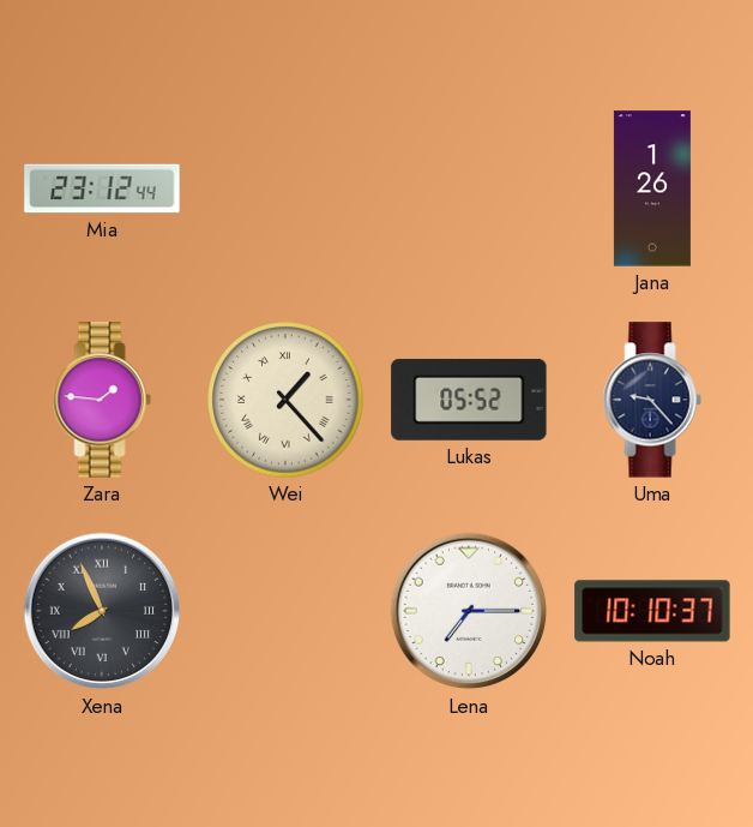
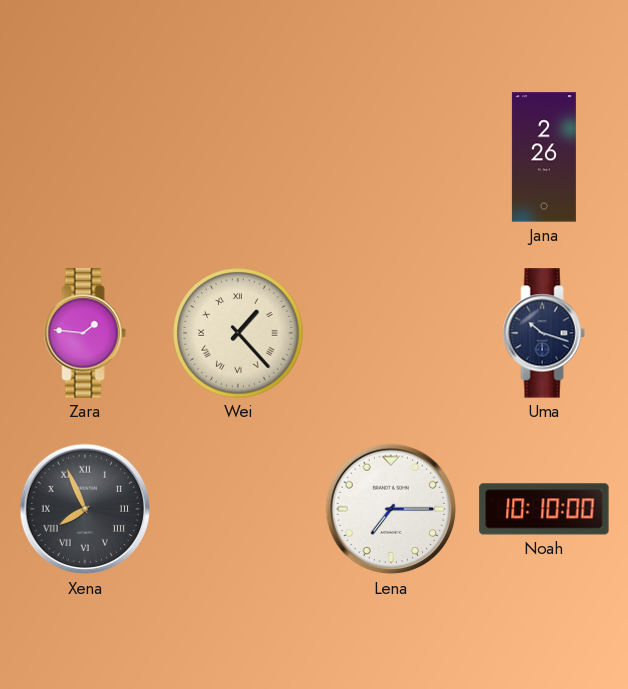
Mia: 23:12 -> none (102, 188)
Jana: 1:26 -> 2:26 (544, 157)
Lukas: 05:52 -> none (469, 400)
Uma: 9:23 -> 10:18 (544, 333)
Noah: 10:10:37 -> 10:10:00 (544, 509)
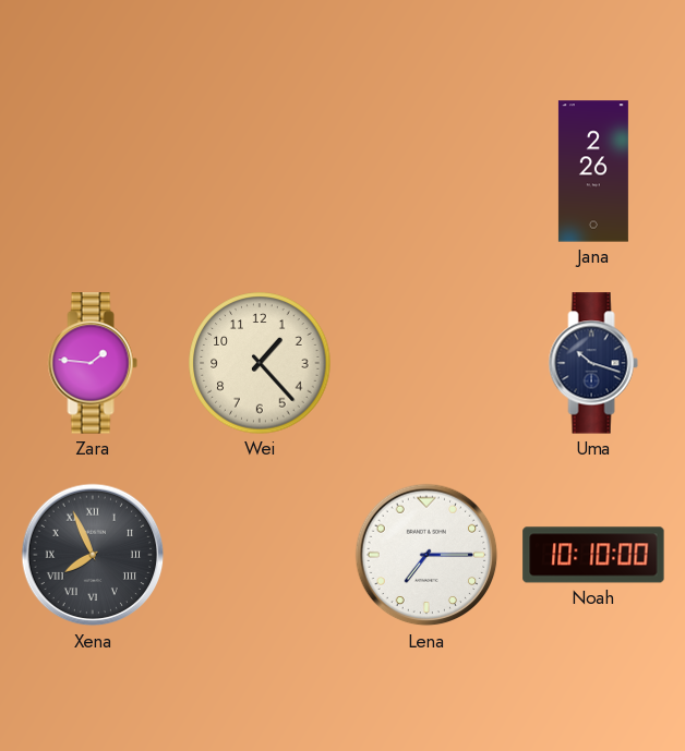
Wei numerals: Roman -> Arabic (260, 363)
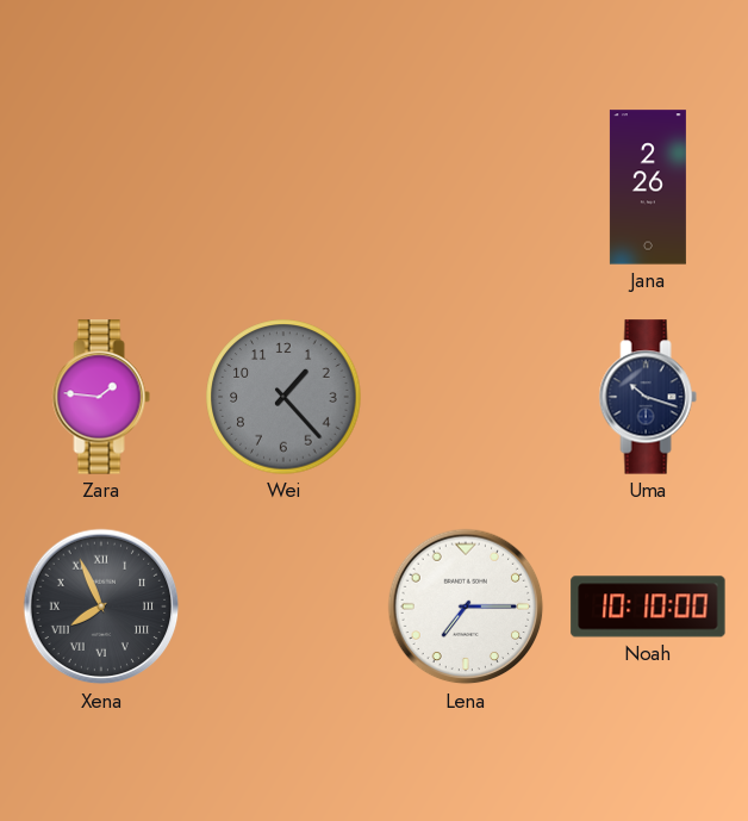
Wei dial: cream -> grey (283, 397)
